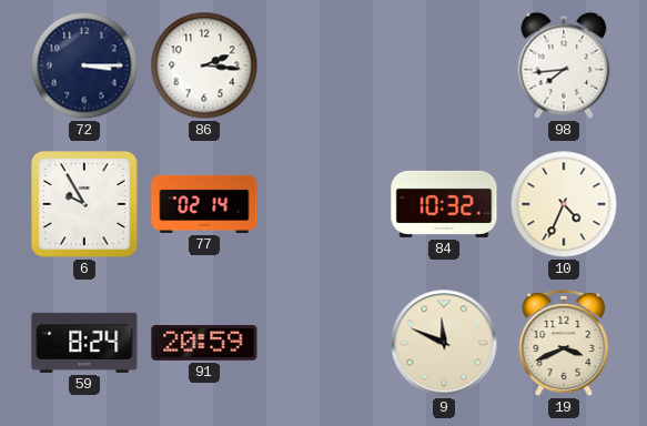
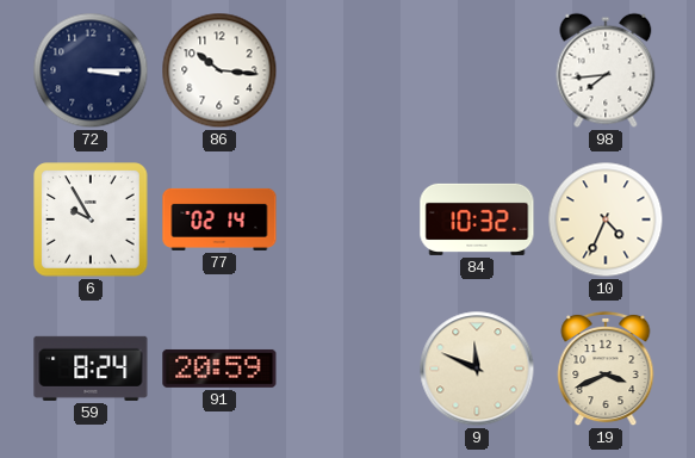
86: 2:16 -> 10:16 (219, 70)
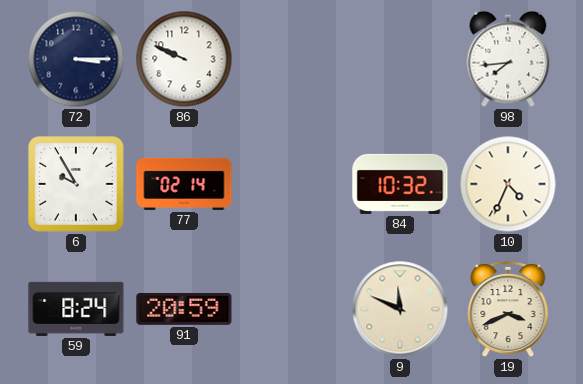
86: 10:16 -> 9:49 (184, 59)
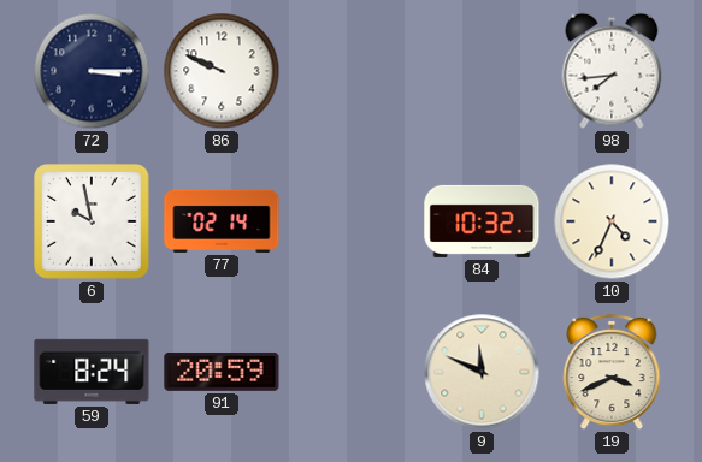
6: 9:55 -> 9:58 (92, 221)
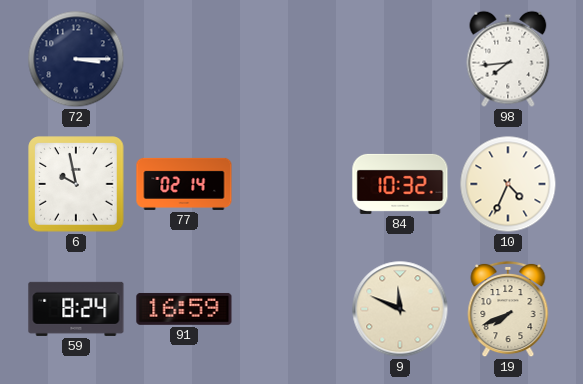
86: 9:49 -> none (222, 71)
91: 20:59 -> 16:59 (184, 309)
19: 3:41 -> 7:41 (508, 309)
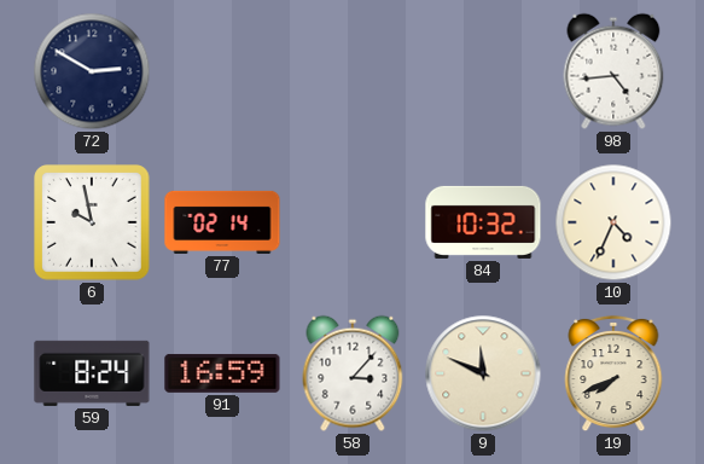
72: 3:15 -> 2:50 (92, 71)
98: 7:44 -> 4:44 (613, 71)
58: none -> 3:07 (353, 373)
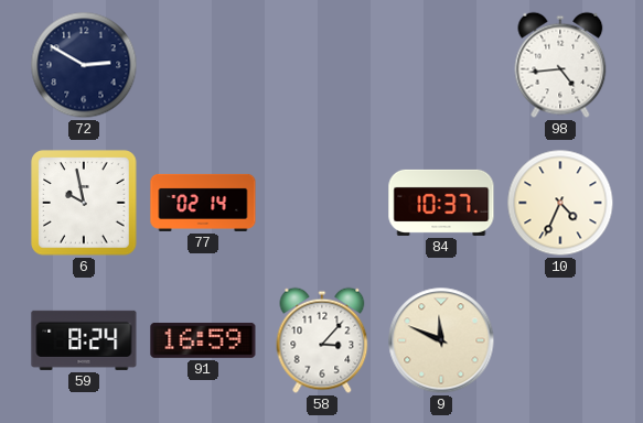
84: 10:32 -> 10:37 (441, 203)
19: 7:41 -> none (613, 373)
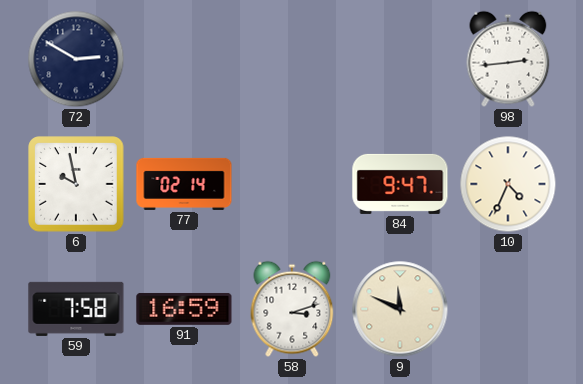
98: 4:44 -> 2:44 (508, 59)
84: 10:37 -> 9:47 (400, 184)
59: 8:24 -> 7:58 (76, 309)
58: 3:07 -> 3:12 (292, 309)
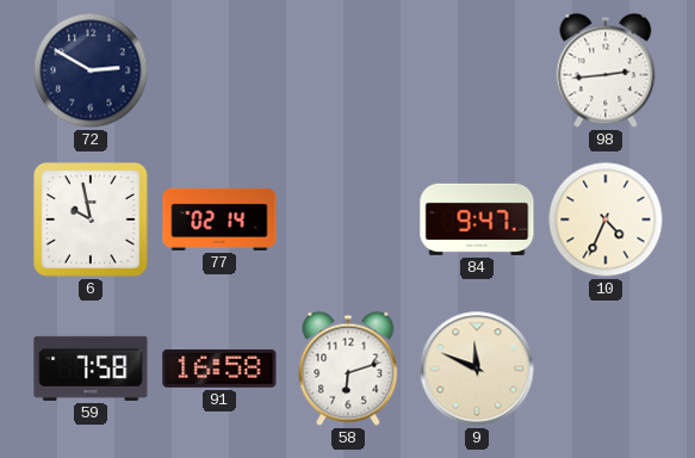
91: 16:59 -> 16:58 (219, 369)
58: 3:12 -> 6:12 (348, 369)
